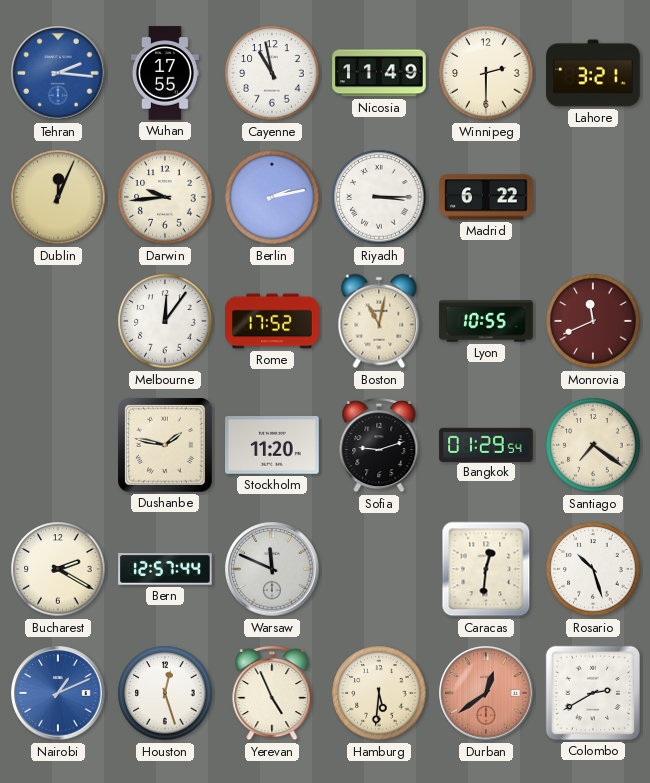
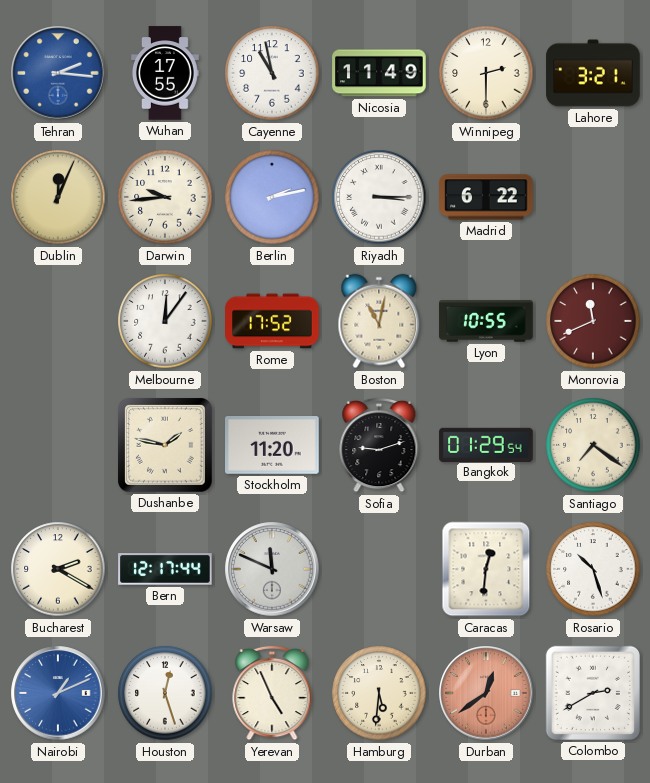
Bern: 12:57 -> 12:17 (165, 569)
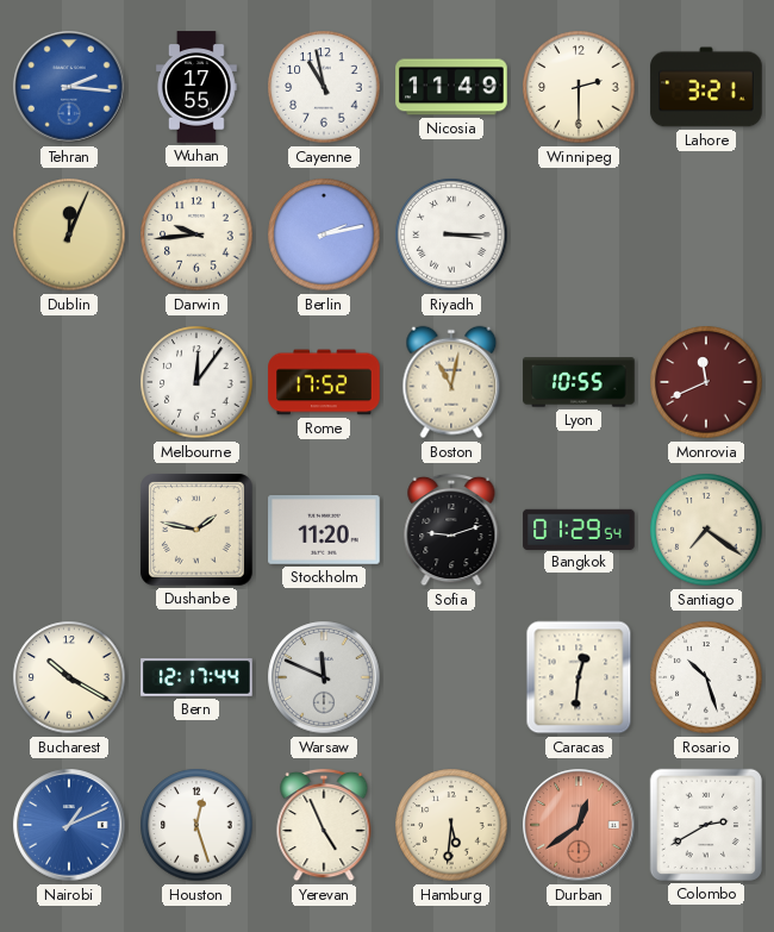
Madrid: 6:22 -> none (486, 197)
Bucharest: 2:20 -> 10:20 (69, 677)
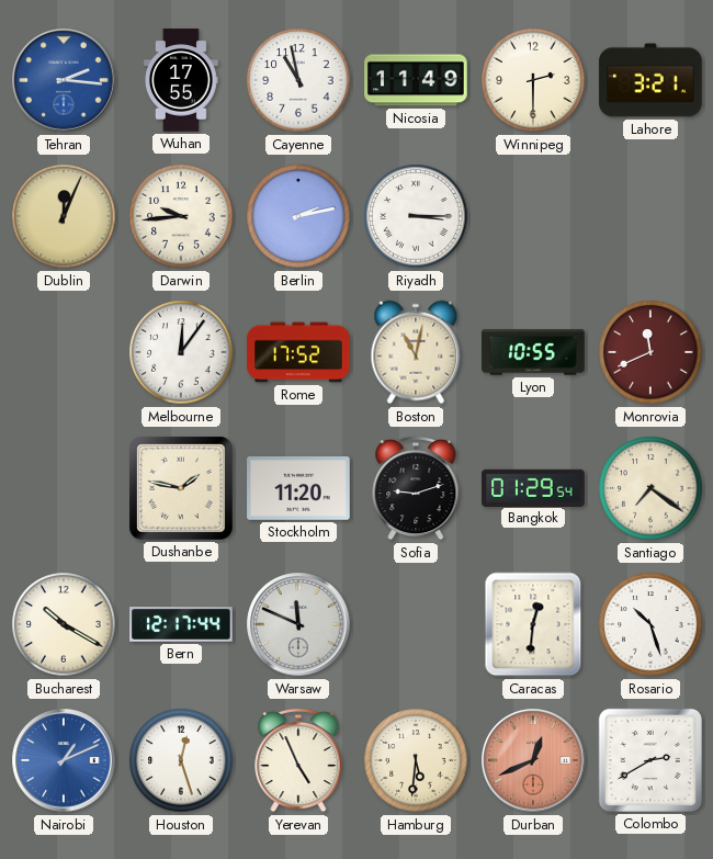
Durban: 12:39 -> 12:41 (533, 760)
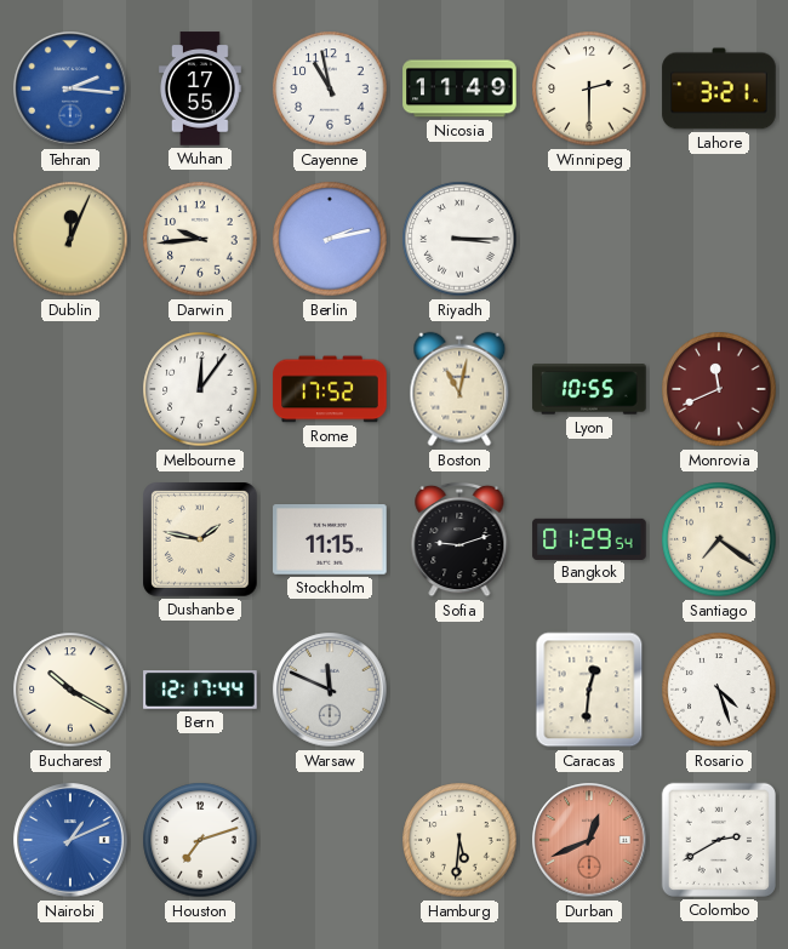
Stockholm: 11:20 -> 11:15 (330, 541)
Rosario: 10:27 -> 4:27 (719, 690)
Houston: 12:27 -> 7:12 (200, 840)
Yerevan: 4:56 -> none (298, 760)
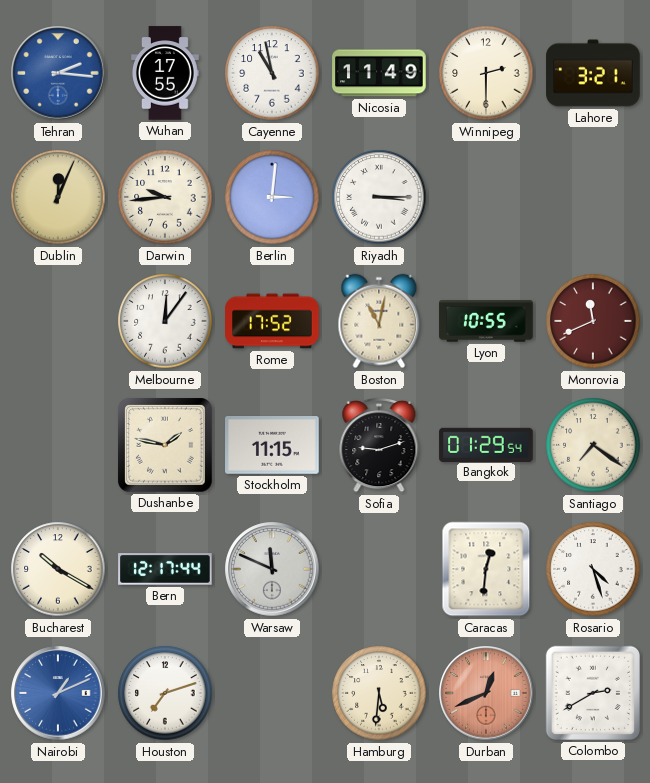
Berlin: 2:13 -> 3:01 (272, 197)
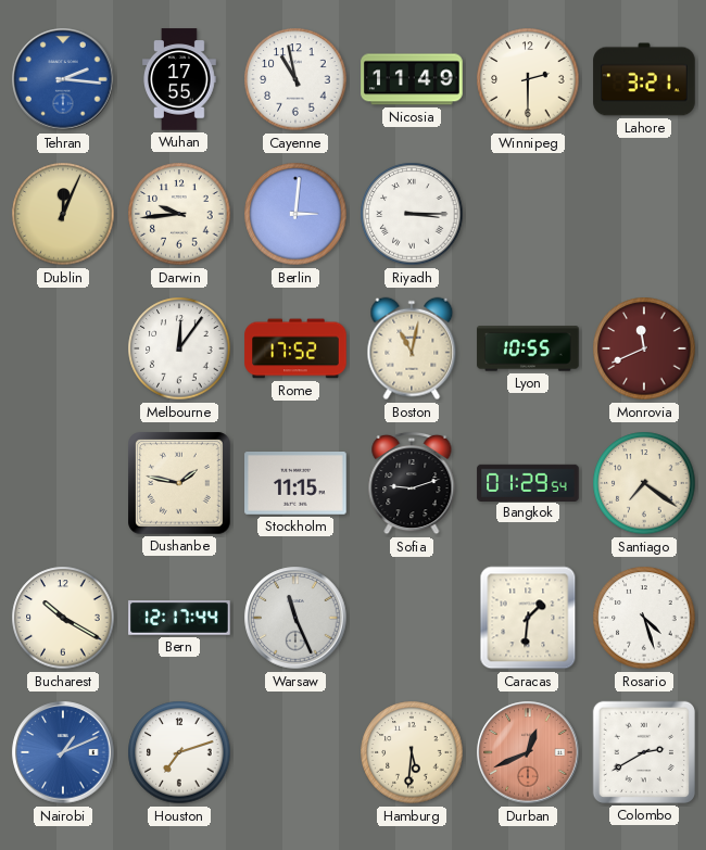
Warsaw: 11:49 -> 11:26 (295, 618)
Caracas: 12:31 -> 1:31 (528, 618)
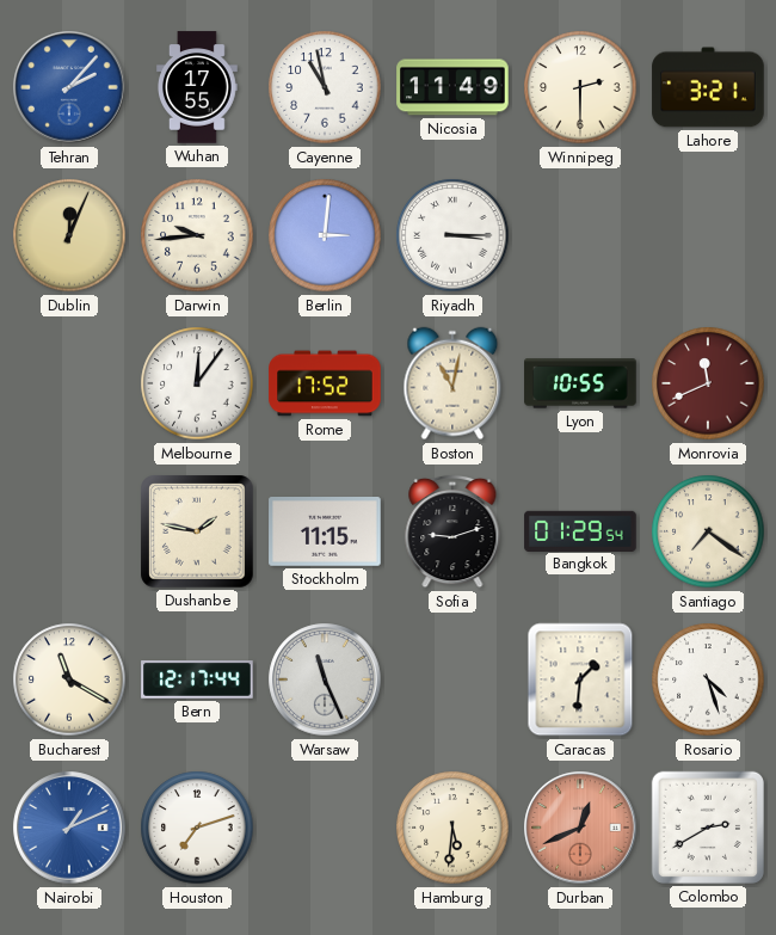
Tehran: 2:16 -> 2:07 (69, 87)
Bucharest: 10:20 -> 11:20 (69, 679)
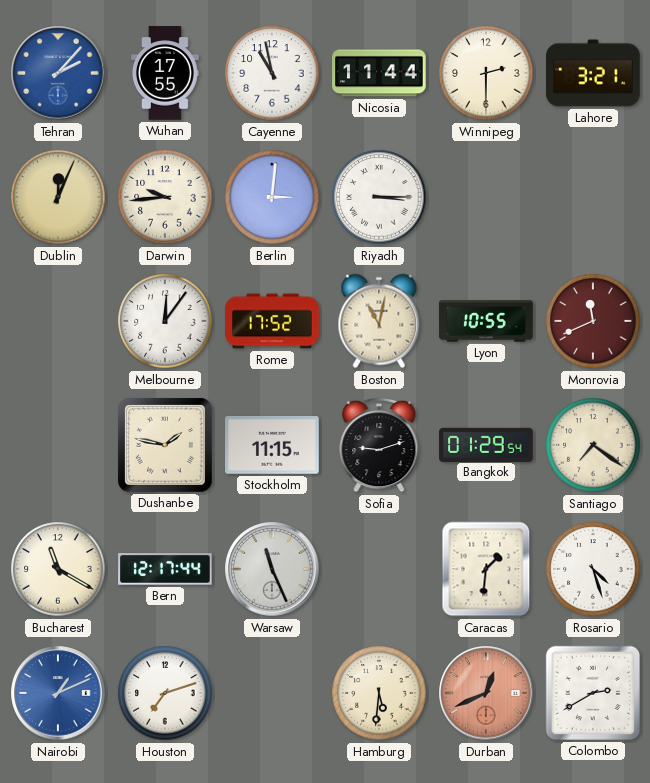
Nicosia: 11:49 -> 11:44 (379, 73)
